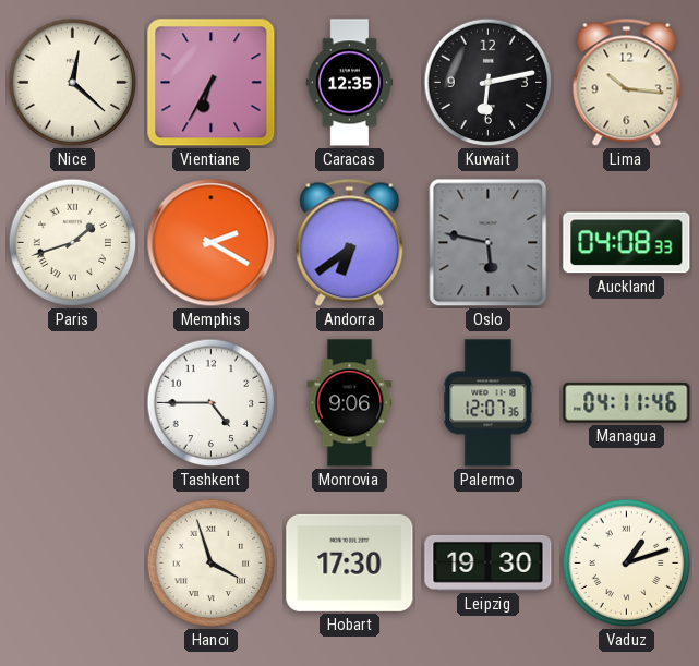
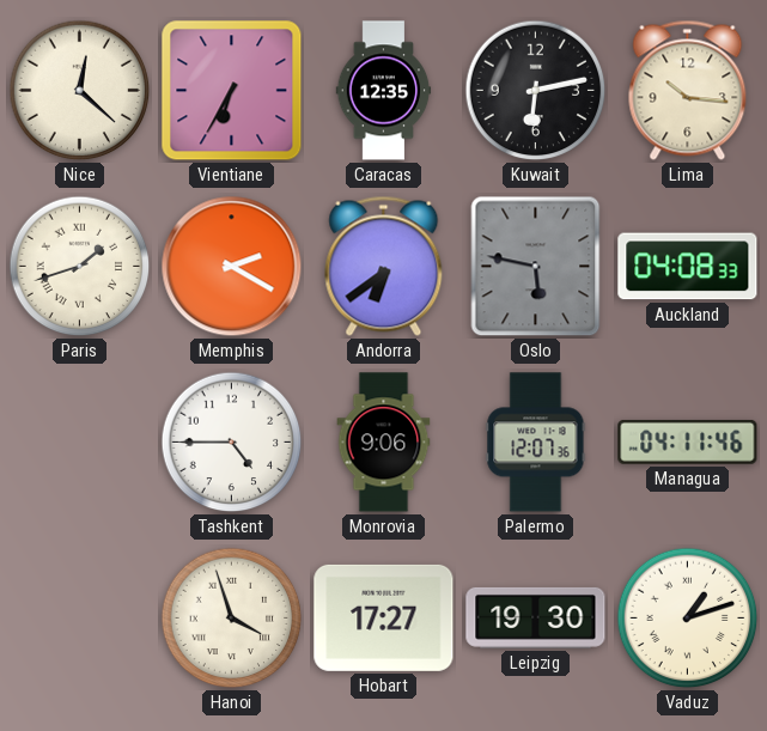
Hobart: 17:30 -> 17:27 (384, 617)
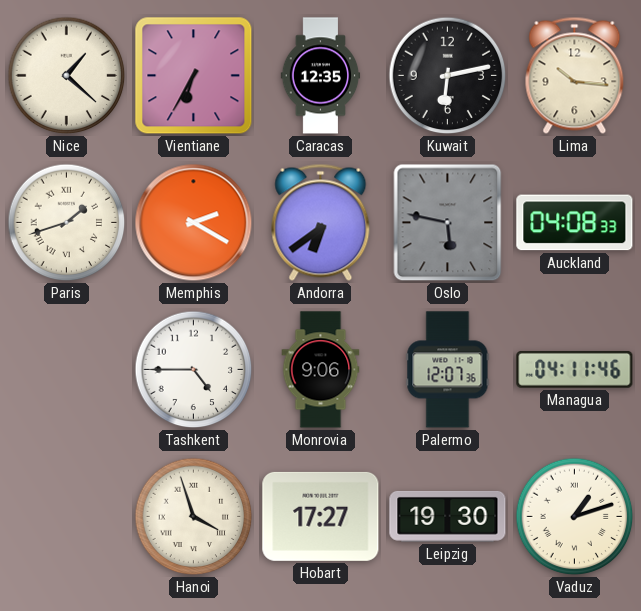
Nice: 12:22 -> 1:22 (67, 76)
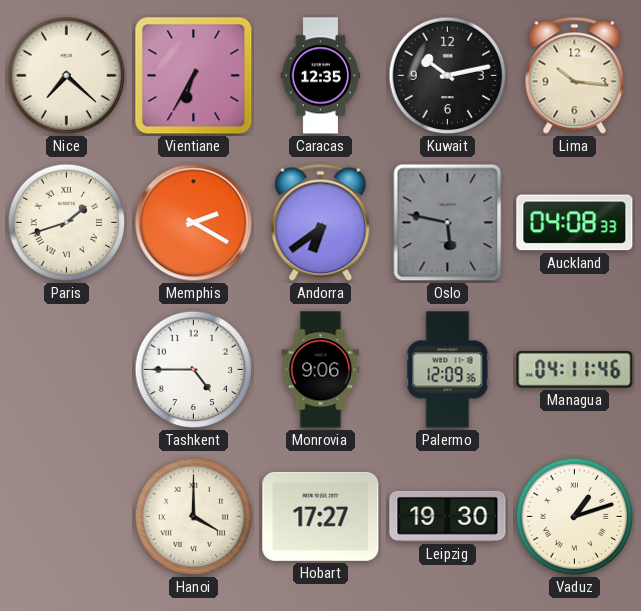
Nice: 1:22 -> 7:22 (67, 76)
Kuwait: 6:13 -> 10:13 (448, 76)
Palermo: 12:07 -> 12:09 (448, 370)
Hanoi: 3:57 -> 4:00 (194, 517)
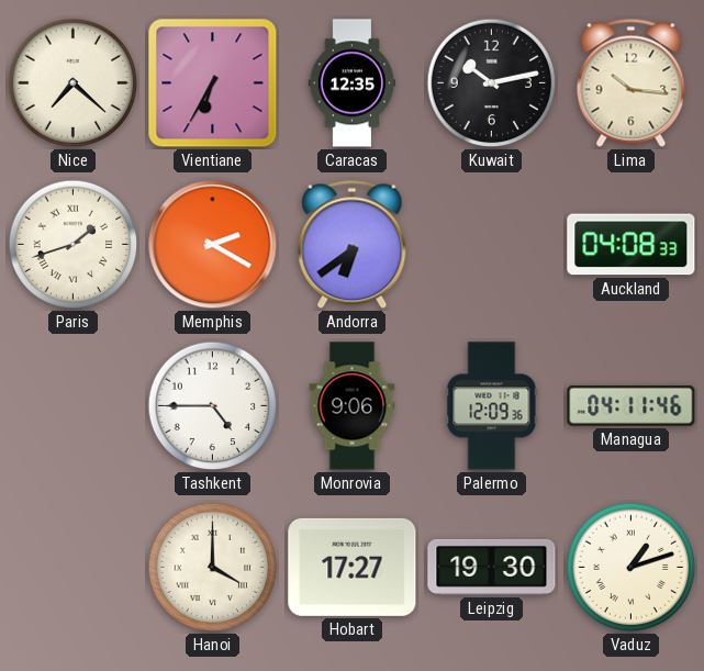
Oslo: 5:47 -> none (448, 223)
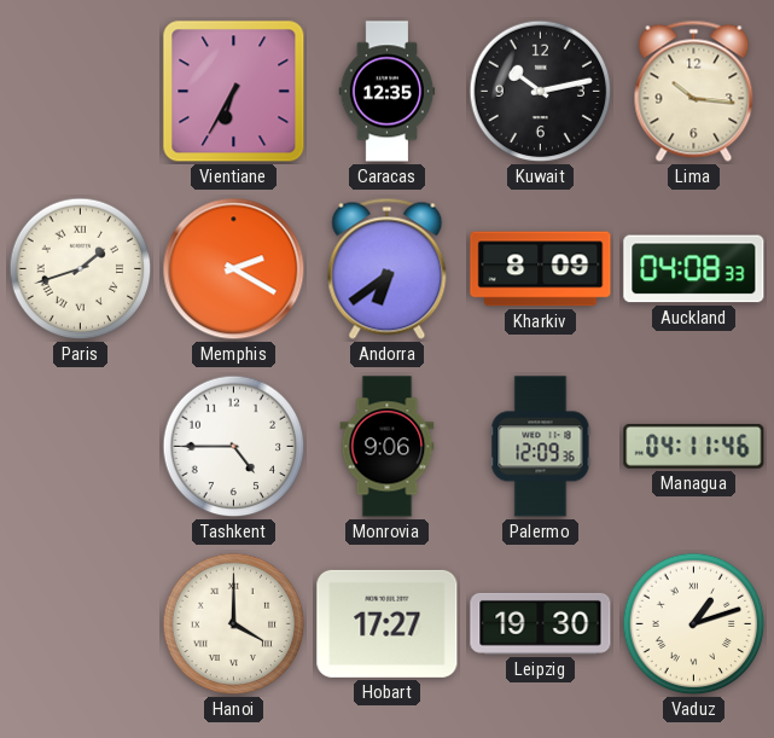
Nice: 7:22 -> none (74, 83)
Kharkiv: none -> 8:09 (541, 269)
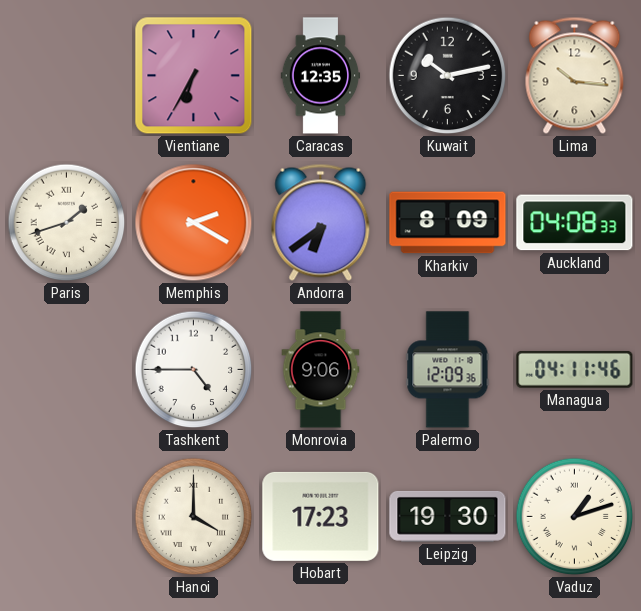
Hobart: 17:27 -> 17:23 (321, 516)
